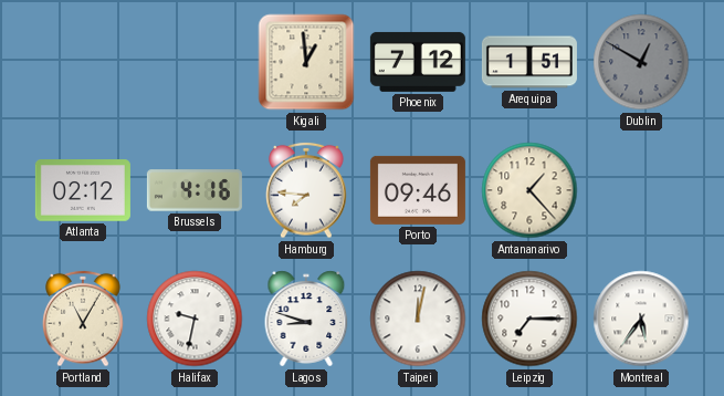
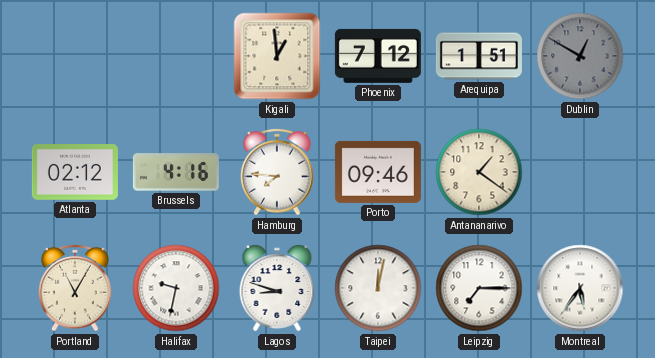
Antananarivo: 1:23 -> 1:21 (479, 172)
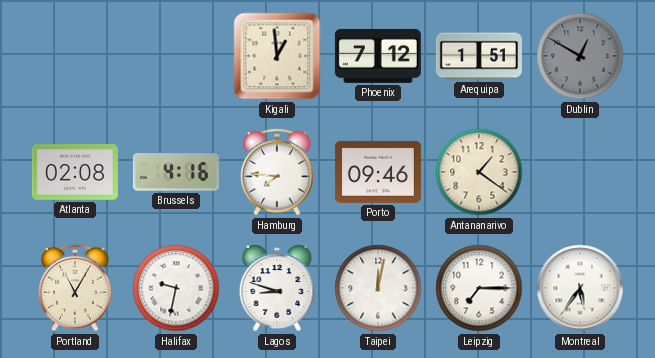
Atlanta: 02:12 -> 02:08 (75, 173)
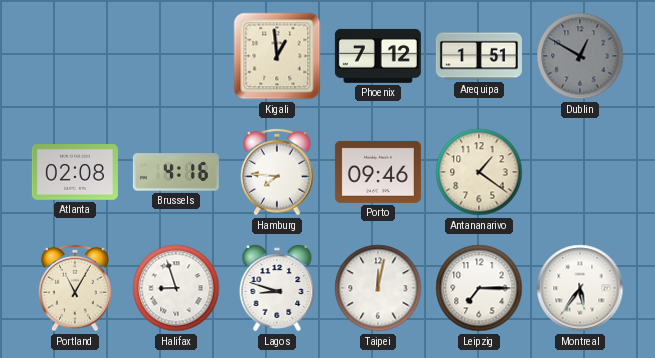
Halifax: 9:32 -> 8:57 (176, 288)
